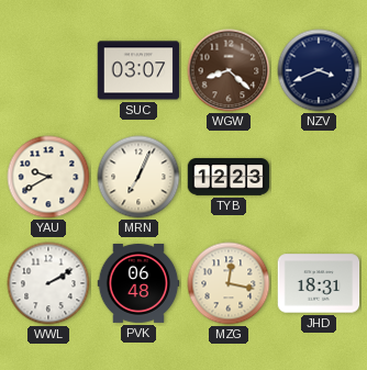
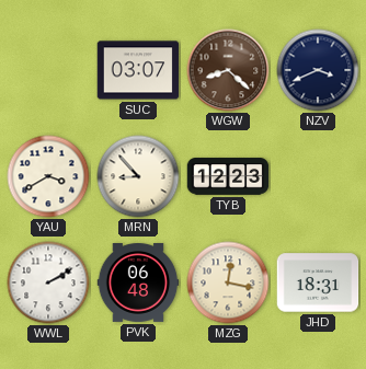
YAU: 9:40 -> 3:40 (48, 176)
MRN: 7:04 -> 8:53 (138, 176)
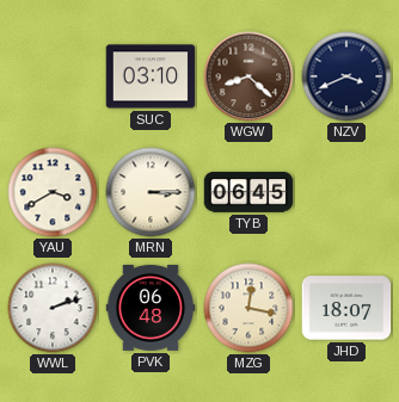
SUC: 03:07 -> 03:10 (151, 76)
MRN: 8:53 -> 3:15 (151, 192)
TYB: 12:23 -> 06:45 (248, 192)
WWL: 2:10 -> 2:12 (53, 308)
JHD: 18:31 -> 18:07 (346, 308)
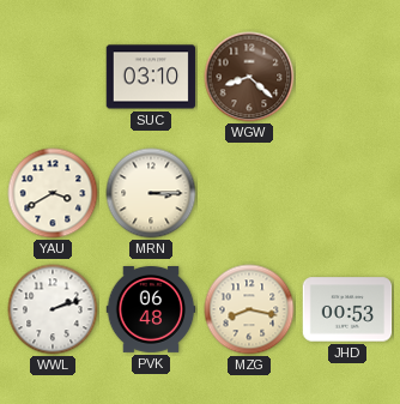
NZV: 3:41 -> none (346, 76)
TYB: 06:45 -> none (248, 192)
MZG: 12:17 -> 8:17 (249, 309)
JHD: 18:07 -> 00:53 (347, 309)
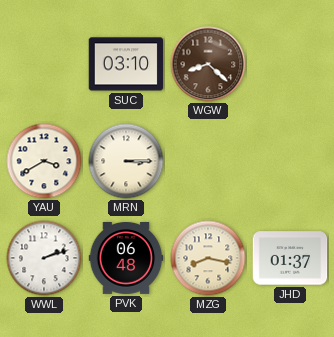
JHD: 00:53 -> 01:37 (290, 258)
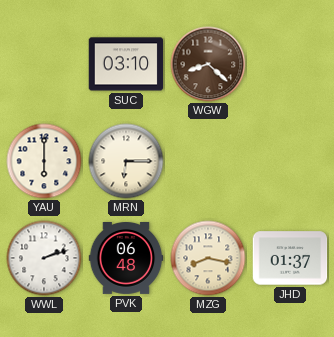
YAU: 3:40 -> 6:00 (44, 161)
MRN: 3:15 -> 6:15 (126, 161)
